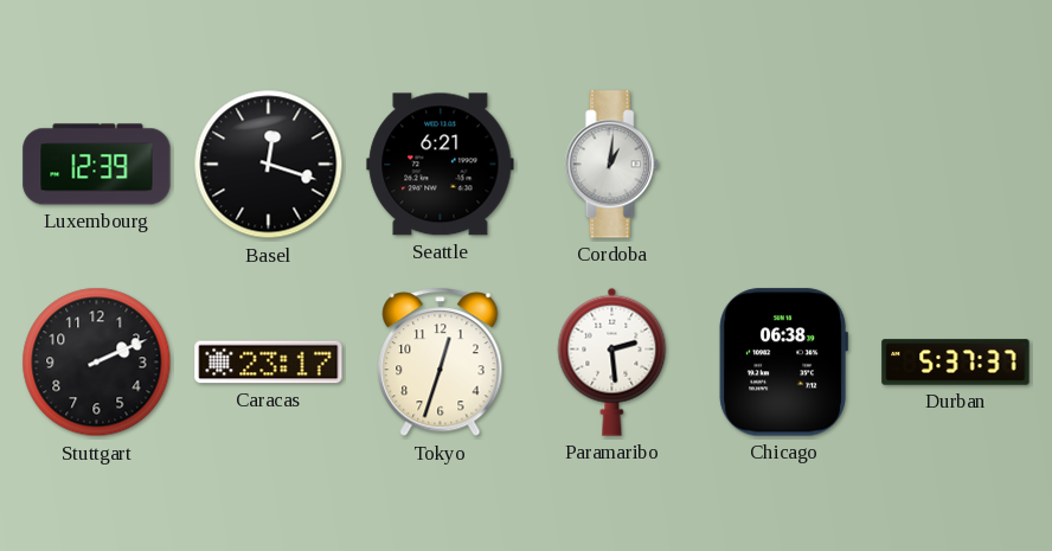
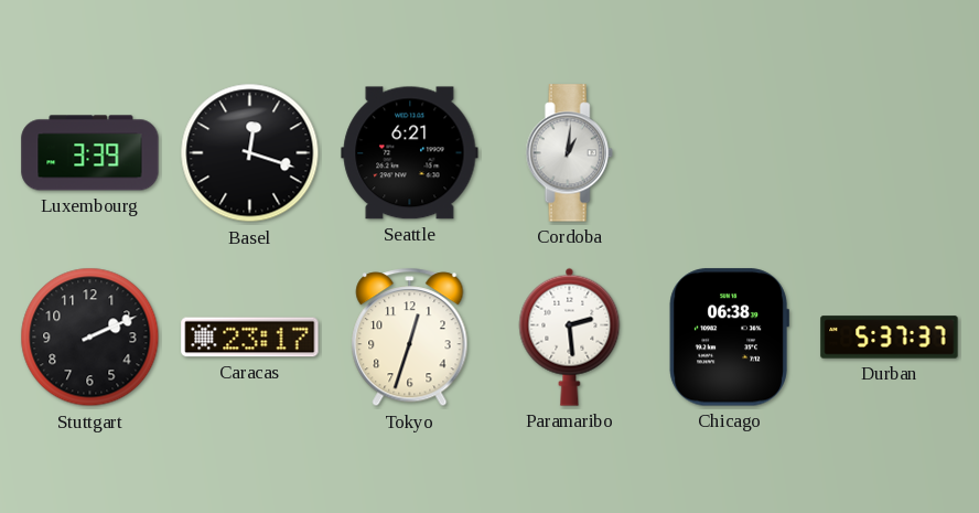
Luxembourg: 12:39 -> 3:39 (90, 153)
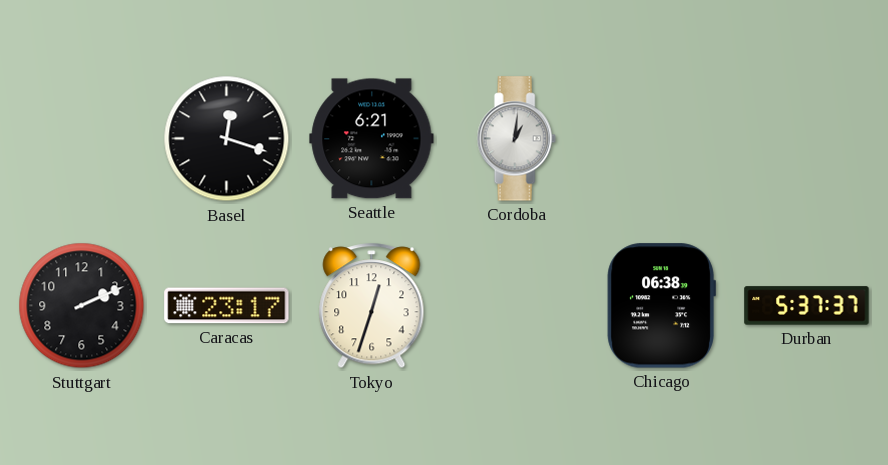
Luxembourg: 3:39 -> none (90, 153)
Paramaribo: 2:29 -> none (570, 336)
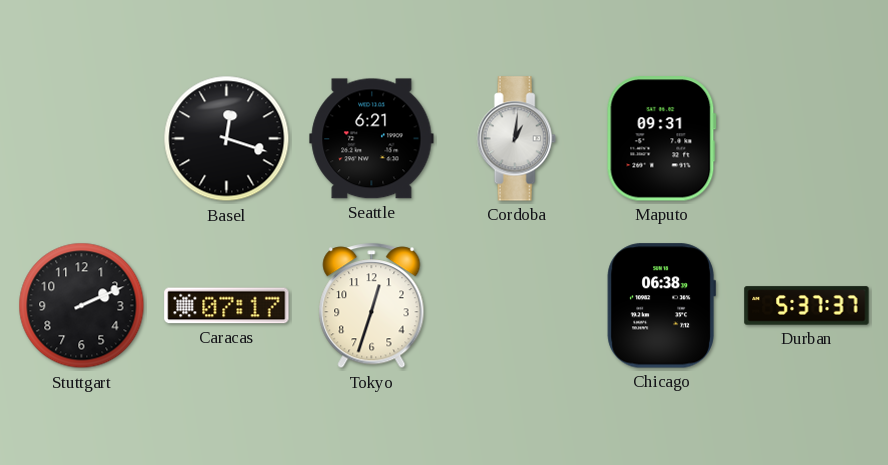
Maputo: none -> 09:31 (661, 139)
Caracas: 23:17 -> 07:17 (227, 306)
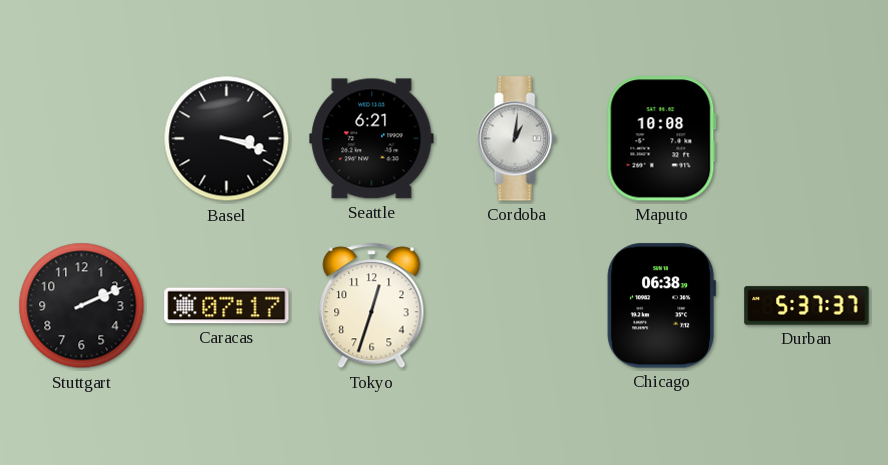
Basel: 12:18 -> 3:18 (227, 139)
Maputo: 09:31 -> 10:08 (661, 139)
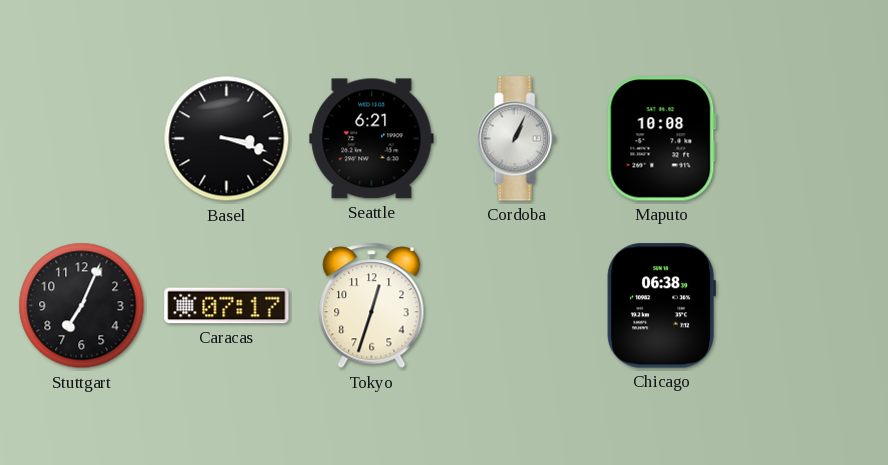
Cordoba: 1:01 -> 1:04 (516, 139)
Stuttgart: 2:11 -> 7:04 (82, 306)
Durban: 5:37 -> none (807, 306)
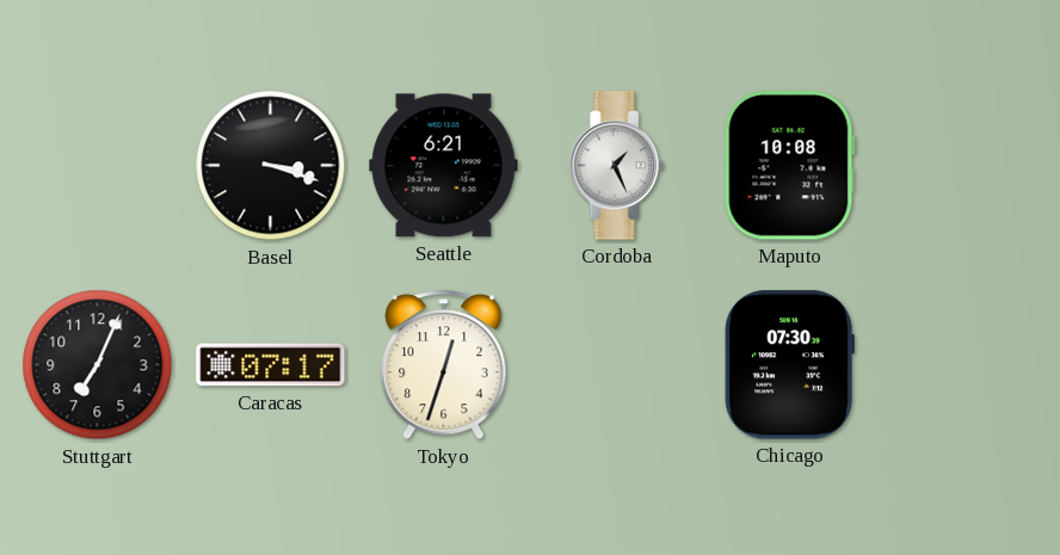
Cordoba: 1:04 -> 1:26 (616, 166)
Chicago: 06:38 -> 07:30 (789, 365)
